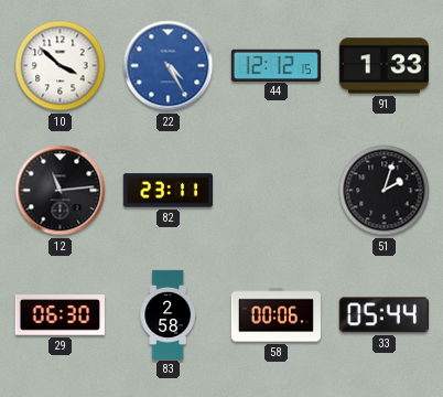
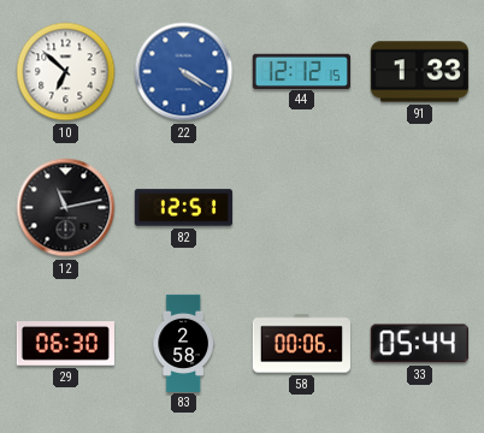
10: 3:52 -> 6:52 (66, 72)
22: 4:25 -> 4:20 (184, 72)
12: 11:14 -> 11:13 (66, 208)
82: 23:11 -> 12:51 (183, 208)
51: 2:03 -> none (385, 191)
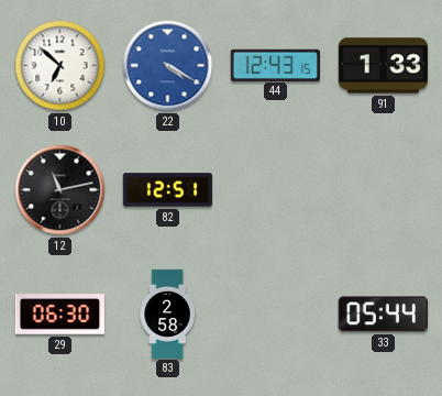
44: 12:12 -> 12:43 (275, 65)
58: 00:06 -> none (301, 344)
